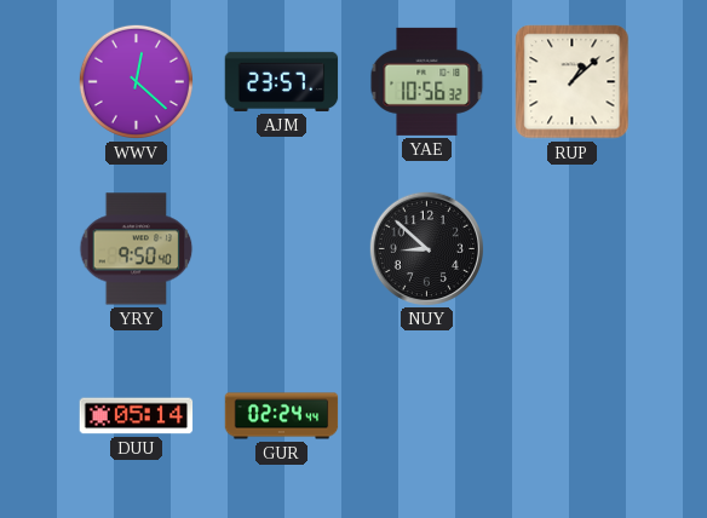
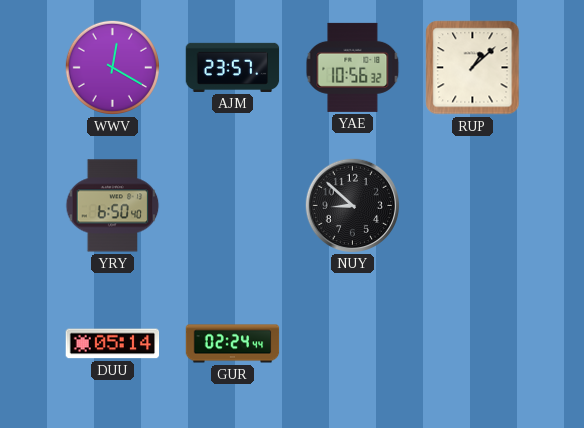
WWV: 12:22 -> 12:20 (112, 67)
YRY: 9:50 -> 6:50 (113, 206)
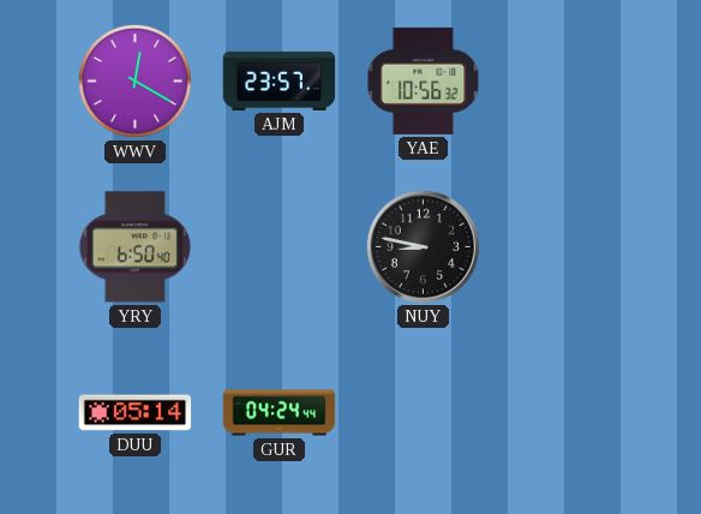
RUP: 1:08 -> none (473, 68)
NUY: 8:52 -> 8:47 (423, 246)
GUR: 02:24 -> 04:24 (280, 413)
